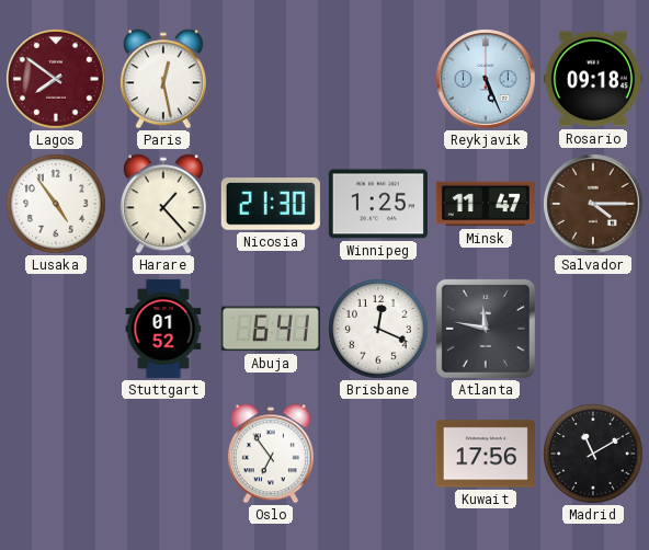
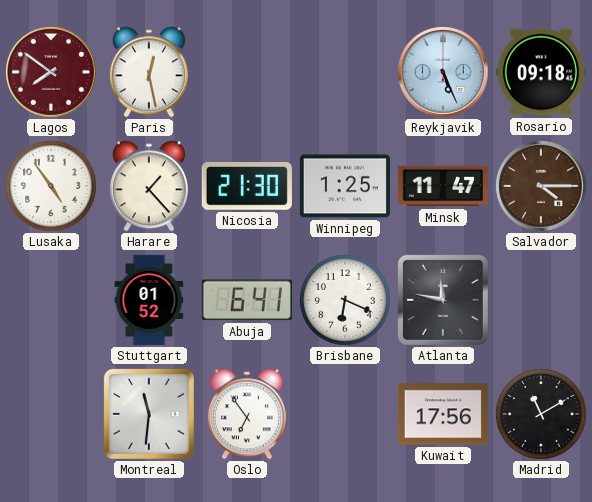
Brisbane: 12:19 -> 6:19 (345, 300)
Montreal: none -> 11:31 (149, 414)
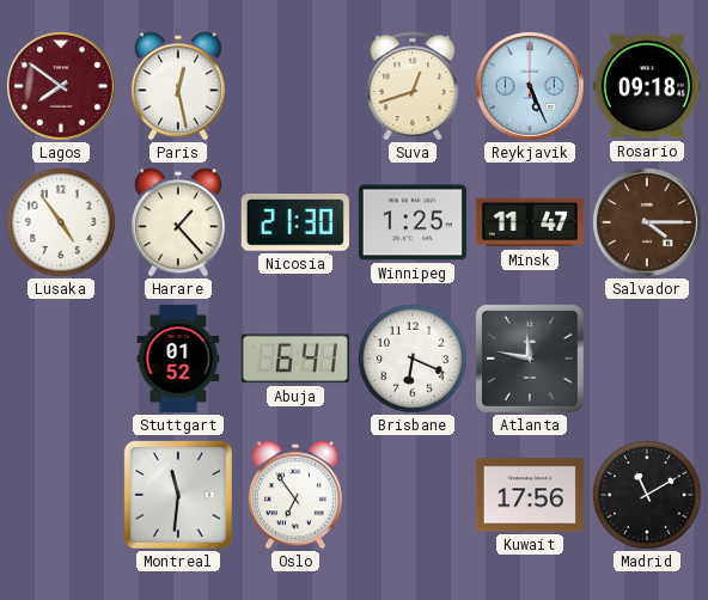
Suva: none -> 12:42 (413, 86)
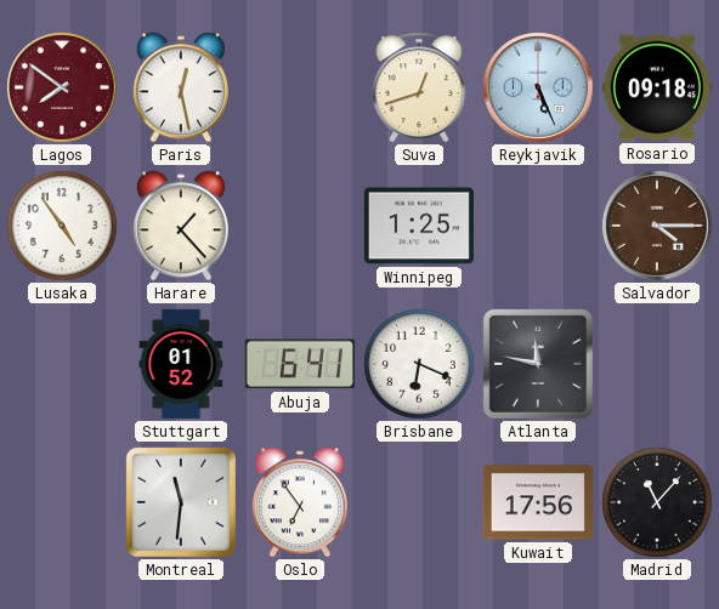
Nicosia: 21:30 -> none (295, 222)
Minsk: 11:47 -> none (530, 222)
Madrid: 11:10 -> 11:07 (657, 502)
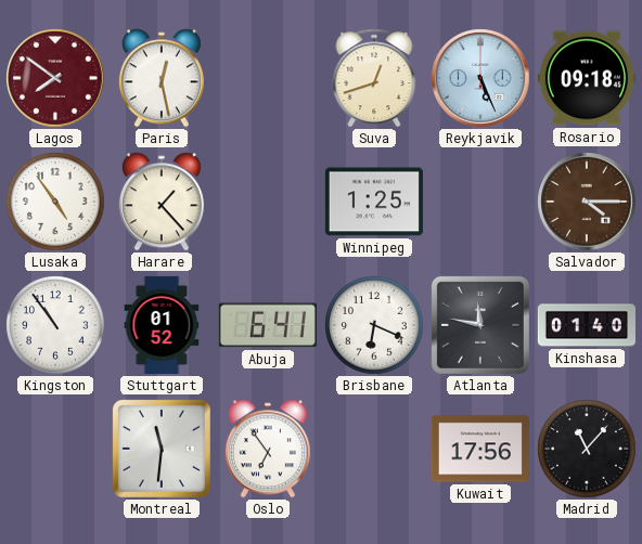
Kingston: none -> 10:54 (55, 325)
Kinshasa: none -> 01:40 (587, 325)
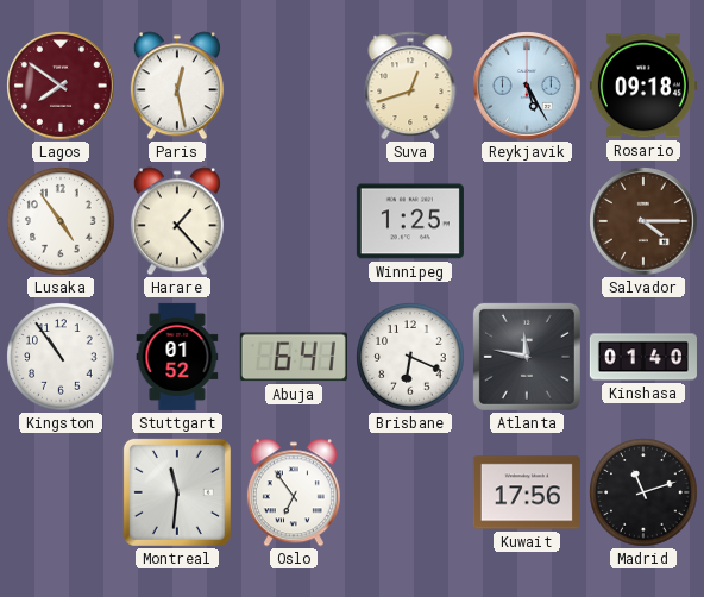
Reykjavik: 5:26 -> 5:25 (527, 86)
Madrid: 11:07 -> 11:12 (643, 492)
